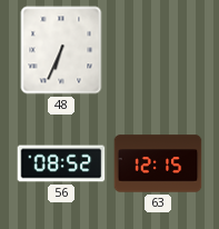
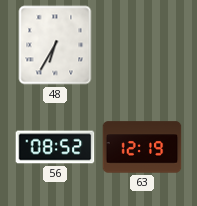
48: 6:34 -> 6:35 (55, 45)
63: 12:15 -> 12:19 (142, 147)
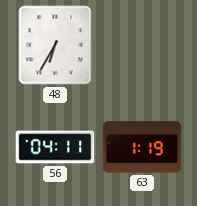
56: 08:52 -> 04:11 (55, 147)
63: 12:19 -> 1:19 (142, 147)
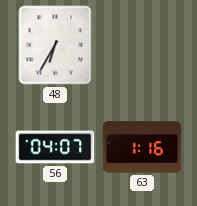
56: 04:11 -> 04:07 (55, 147)
63: 1:19 -> 1:16 (142, 147)
